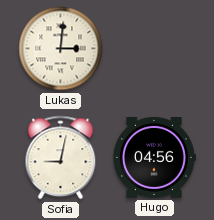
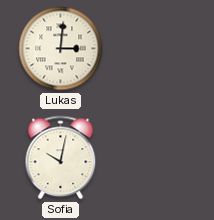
Sofia: 9:02 -> 10:02 (61, 158)
Hugo: 04:56 -> none (154, 157)
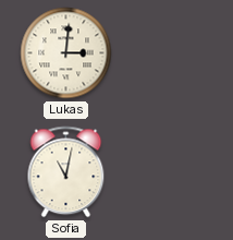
Sofia: 10:02 -> 11:02 (66, 172)
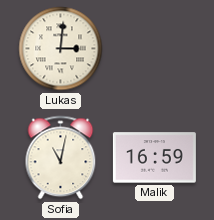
Malik: none -> 16:59 (154, 158)
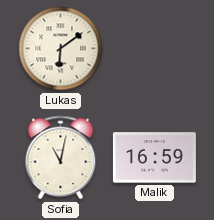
Lukas: 3:01 -> 6:09 (61, 49)
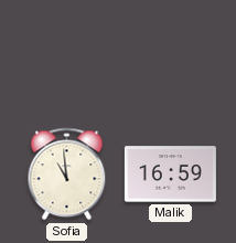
Lukas: 6:09 -> none (61, 49)
Sofia: 11:02 -> 10:59 (67, 175)
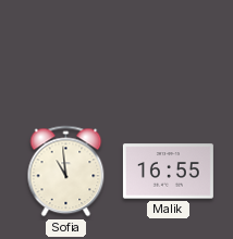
Malik: 16:59 -> 16:55 (168, 172)
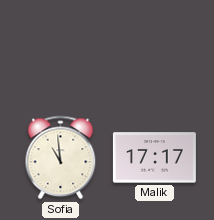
Malik: 16:55 -> 17:17 (154, 158)
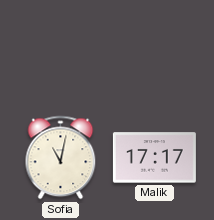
Sofia: 10:59 -> 11:02 (61, 158)
